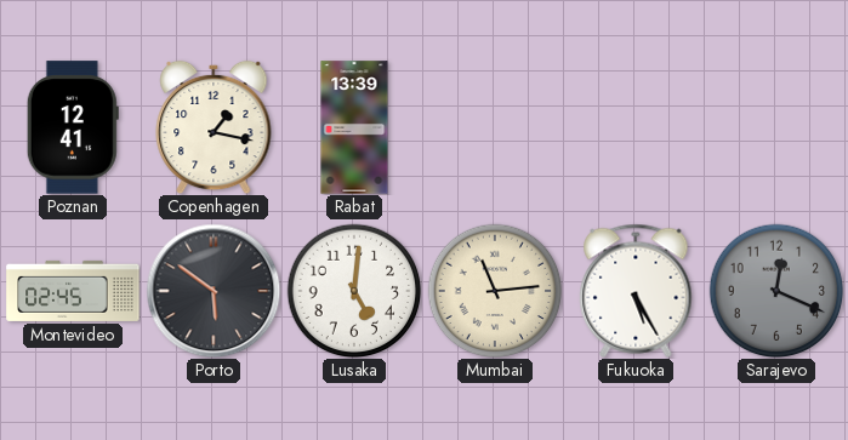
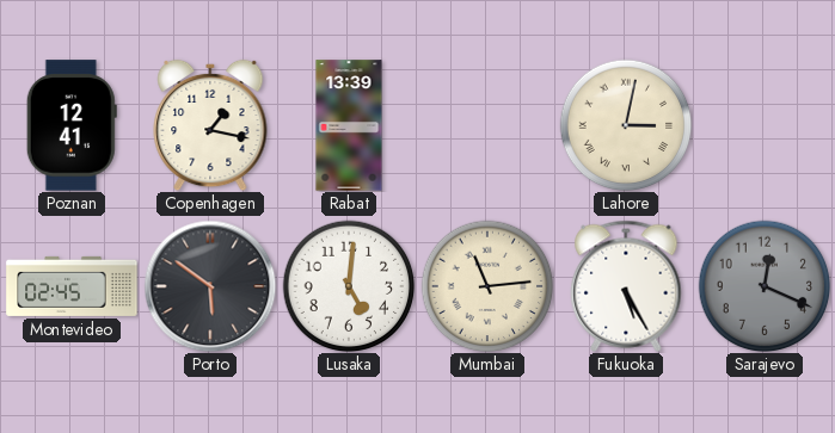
Lahore: none -> 3:02 (626, 125)
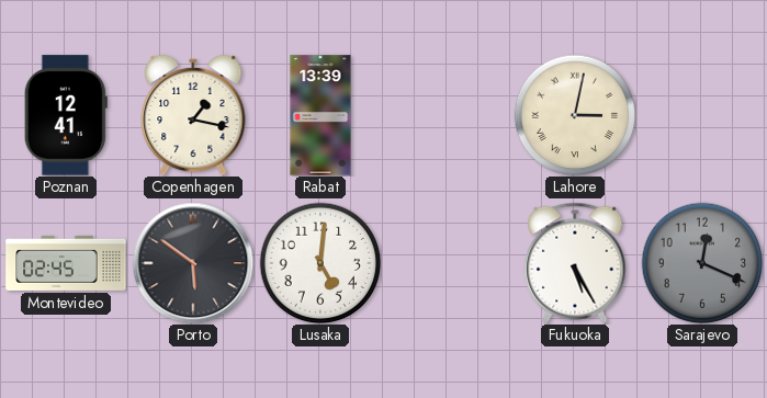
Mumbai: 11:14 -> none (487, 286)
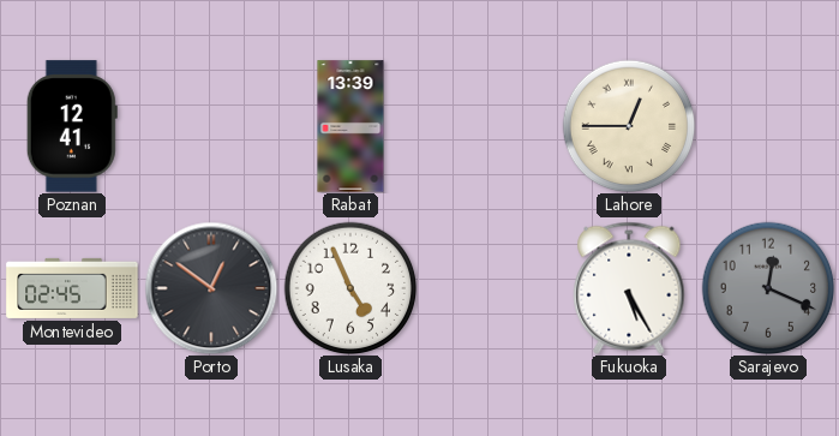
Copenhagen: 1:17 -> none (193, 115)
Lahore: 3:02 -> 12:45 (629, 126)
Porto: 5:51 -> 12:51 (211, 288)
Lusaka: 5:01 -> 4:56 (350, 288)
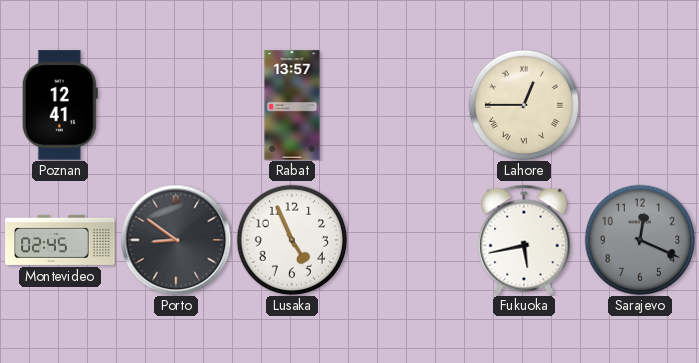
Rabat: 13:39 -> 13:57 (292, 105)
Porto: 12:51 -> 8:51 (176, 240)
Fukuoka: 5:25 -> 5:43 (524, 240)
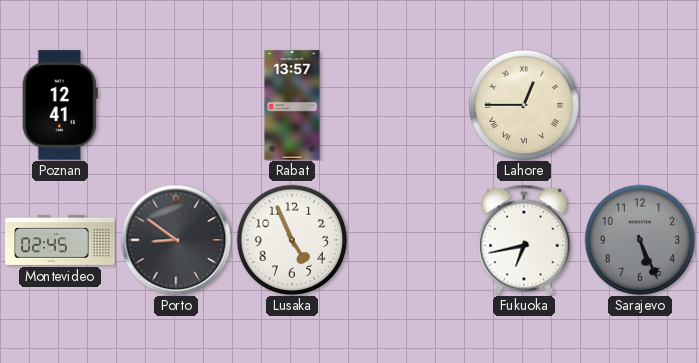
Fukuoka: 5:43 -> 6:43 (524, 240)
Sarajevo: 12:19 -> 5:26 (640, 240)
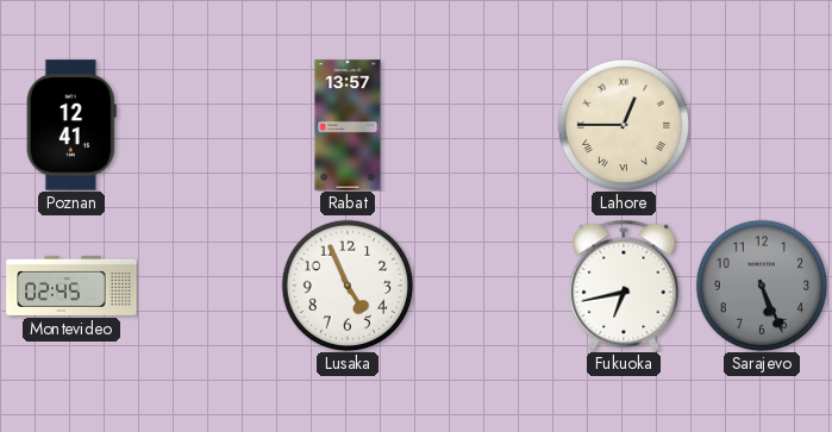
Porto: 8:51 -> none (176, 240)
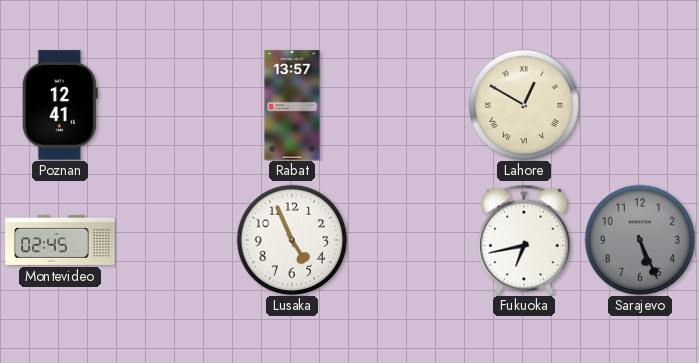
Lahore: 12:45 -> 12:50 (524, 105)
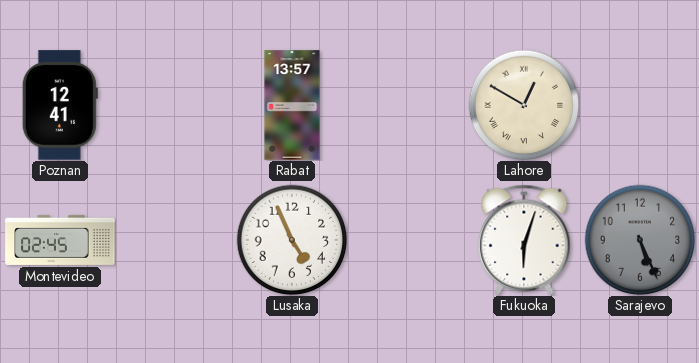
Fukuoka: 6:43 -> 6:03 (524, 240)
